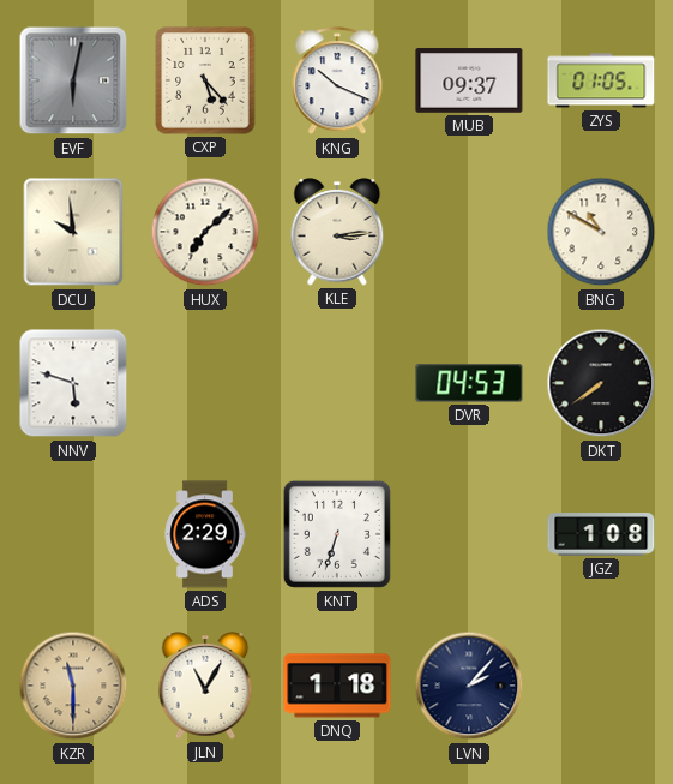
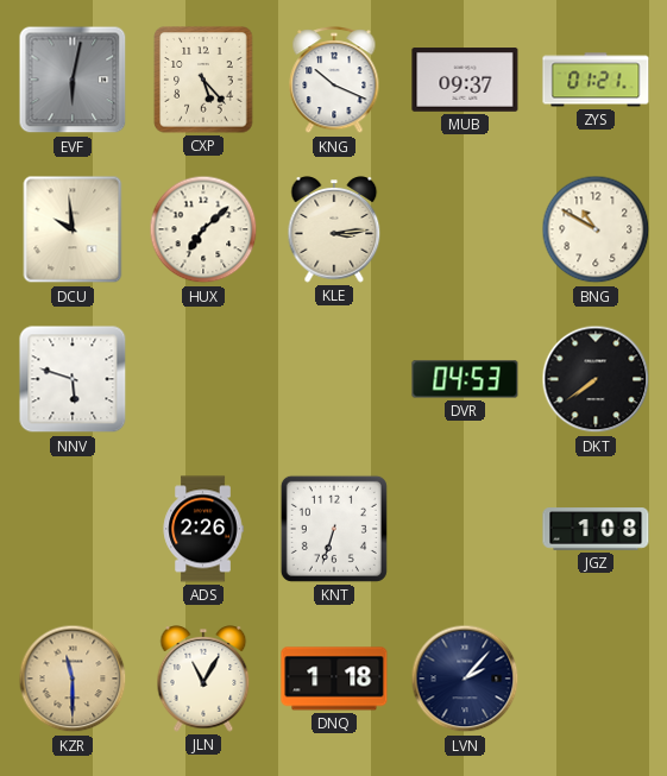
ZYS: 01:05 -> 01:21 (596, 80)
ADS: 2:29 -> 2:26 (203, 529)
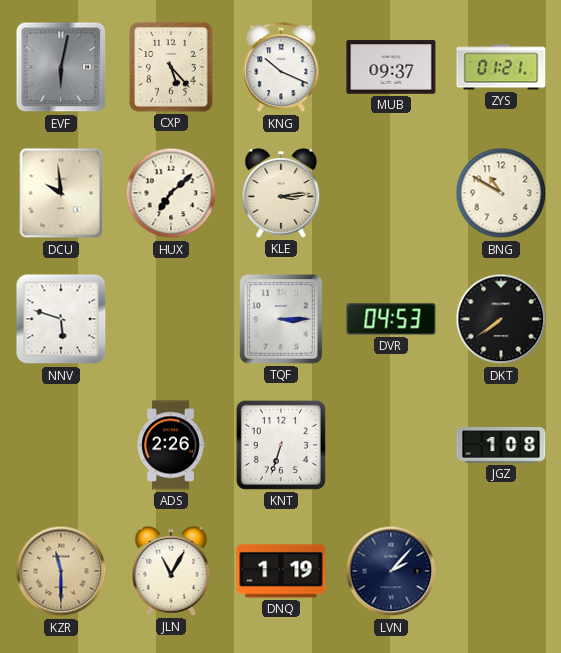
TQF: none -> 3:15 (282, 319)
DNQ: 1:18 -> 1:19 (281, 571)
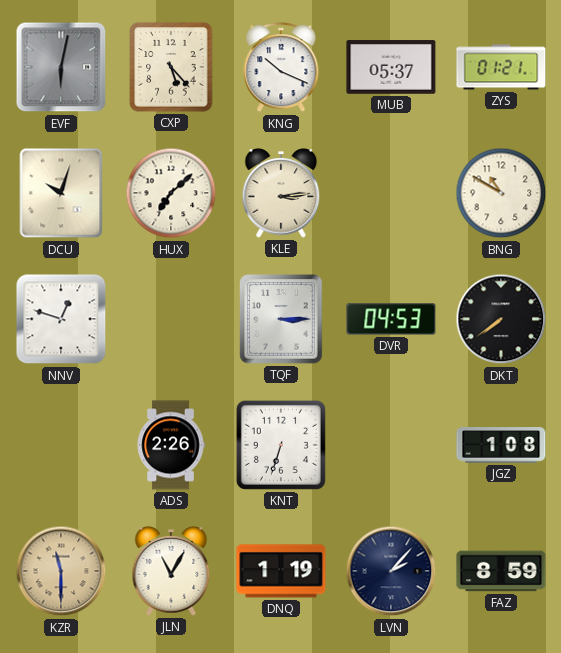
MUB: 09:37 -> 05:37 (391, 67)
DCU: 9:59 -> 10:03 (61, 193)
NNV: 5:48 -> 12:48 (61, 319)
FAZ: none -> 8:59 (501, 571)
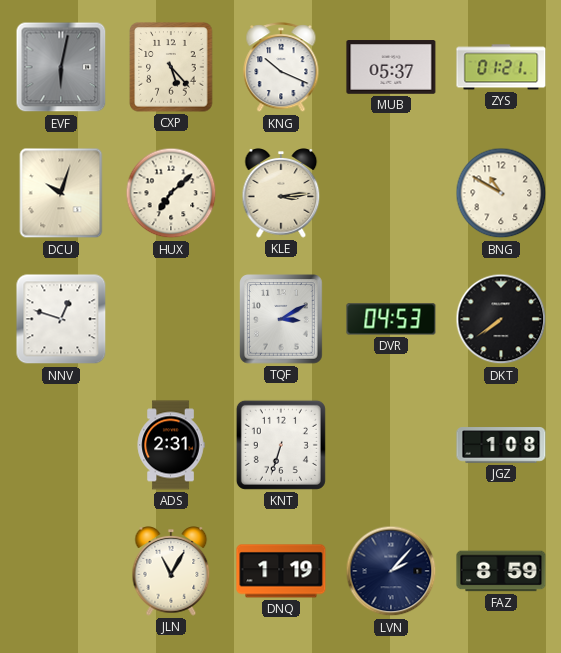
TQF: 3:15 -> 3:10 (282, 319)
ADS: 2:26 -> 2:31 (171, 445)
KZR: 11:30 -> none (61, 571)
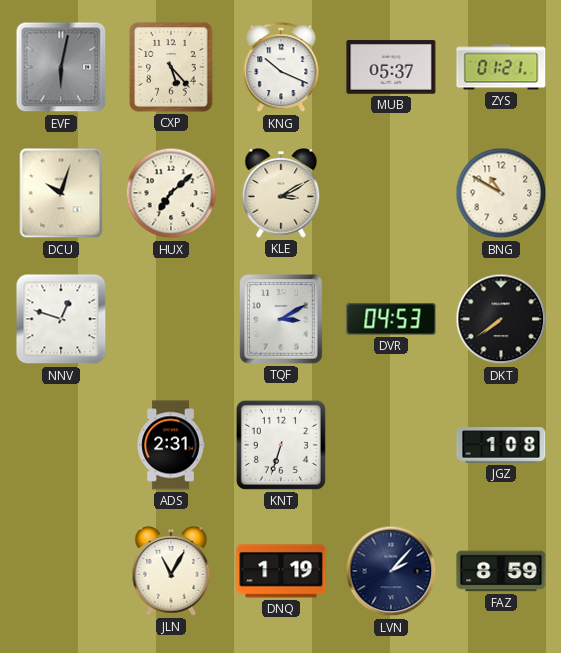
KLE: 3:14 -> 3:10 (281, 193)
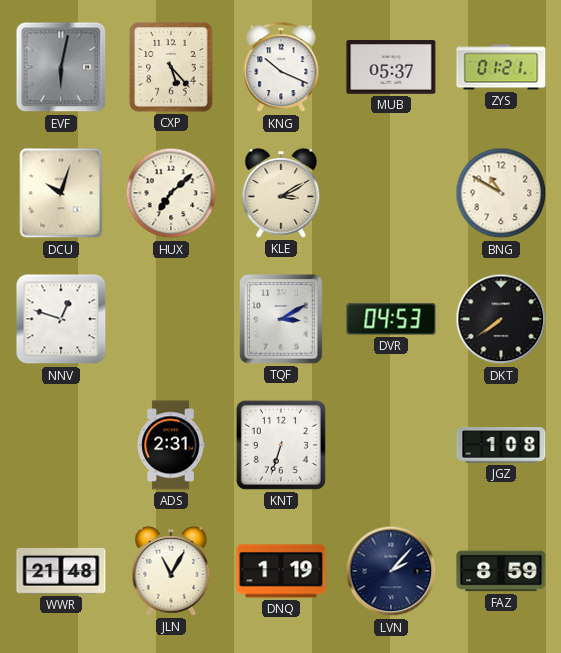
WWR: none -> 21:48 (61, 571)
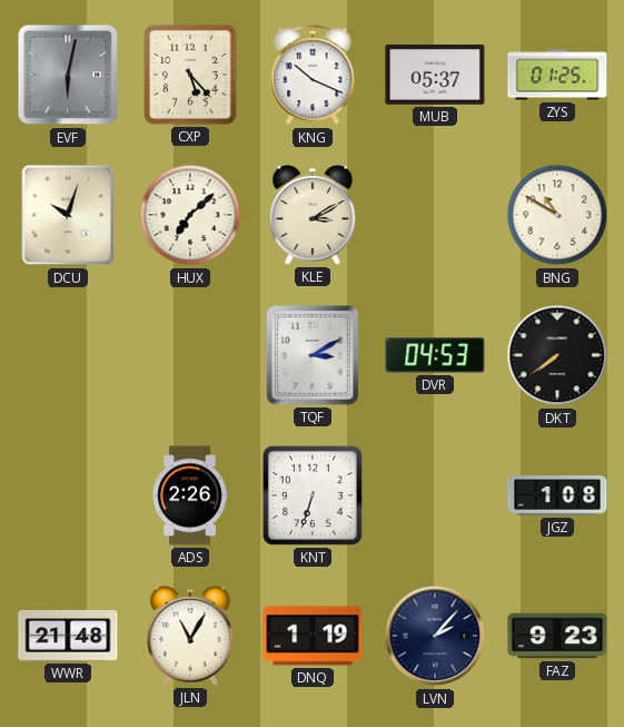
ZYS: 01:21 -> 01:25 (557, 75)
NNV: 12:48 -> none (61, 319)
ADS: 2:31 -> 2:26 (190, 495)
FAZ: 8:59 -> 9:23 (557, 636)
